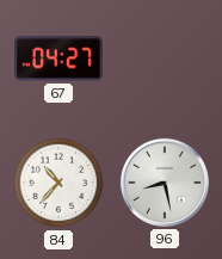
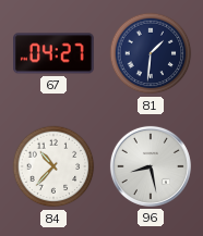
81: none -> 1:31 (151, 53)
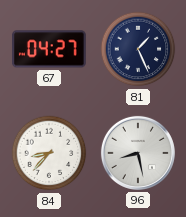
81: 1:31 -> 1:26 (138, 49)
84: 10:37 -> 8:37 (49, 153)
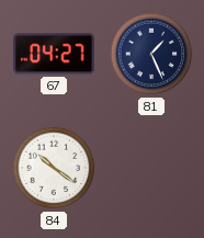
84: 8:37 -> 10:21 (54, 168)
96: 8:28 -> none (138, 153)
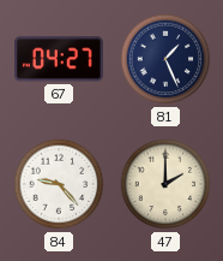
84: 10:21 -> 9:23 (59, 184)
47: none -> 2:00 (165, 184)
